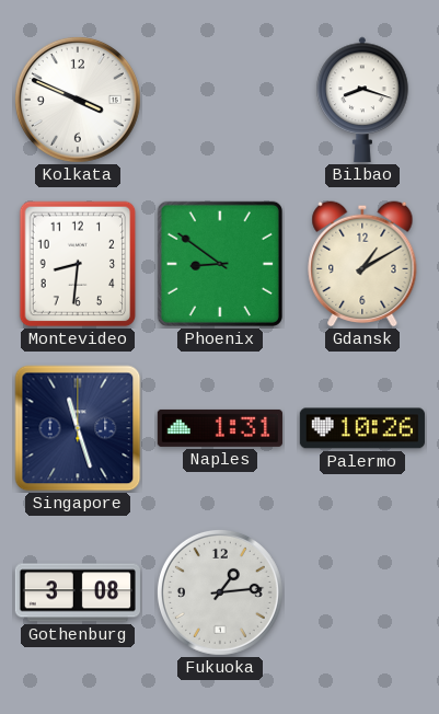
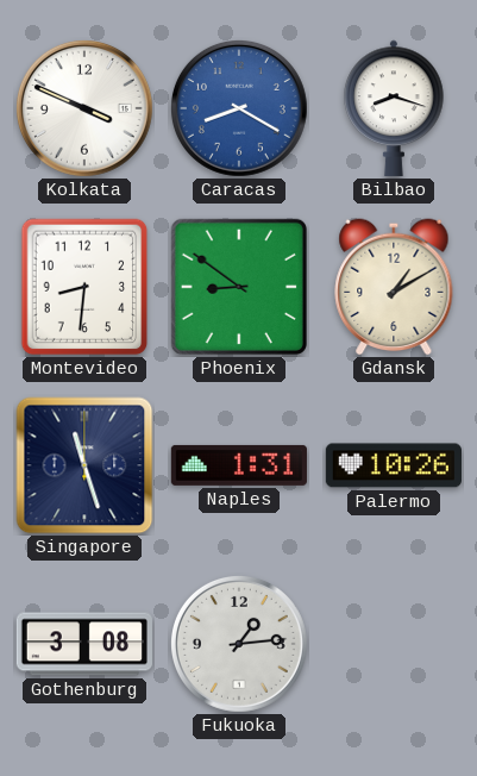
Caracas: none -> 8:20 (239, 108)
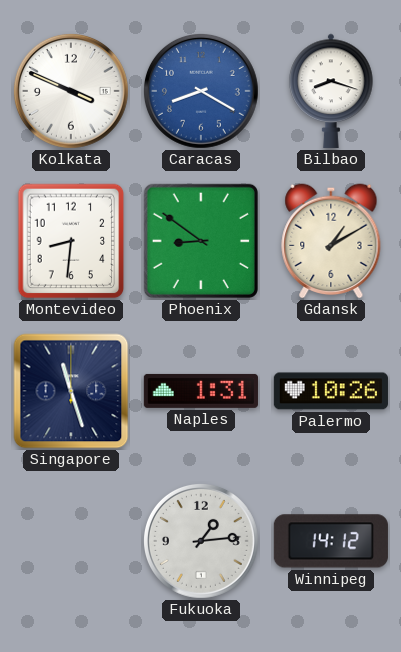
Gothenburg: 3:08 -> none (84, 644)
Winnipeg: none -> 14:12 (331, 541)
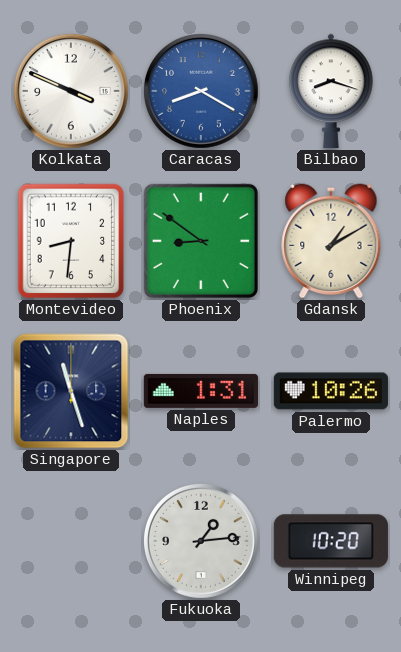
Winnipeg: 14:12 -> 10:20 (331, 541)
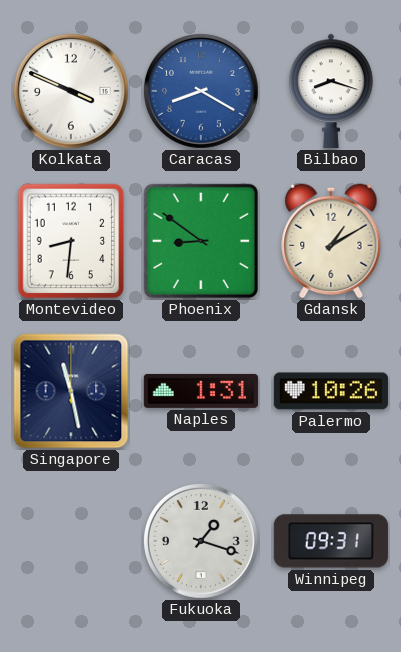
Singapore: 11:27 -> 11:28 (71, 391)
Fukuoka: 1:14 -> 1:18 (201, 541)
Winnipeg: 10:20 -> 09:31 (331, 541)
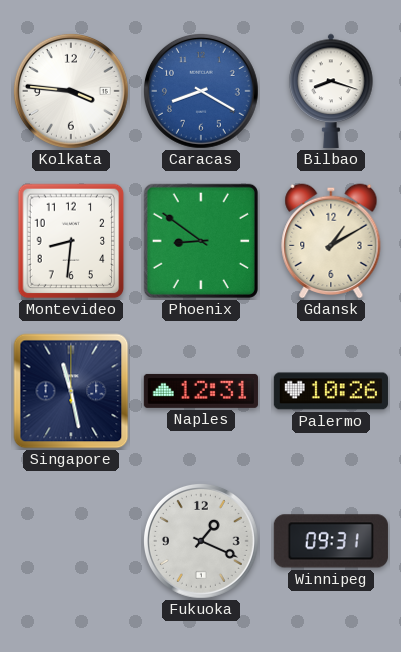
Kolkata: 3:49 -> 3:46 (71, 91)
Naples: 1:31 -> 12:31 (201, 391)
Fukuoka: 1:18 -> 1:19 (201, 541)
